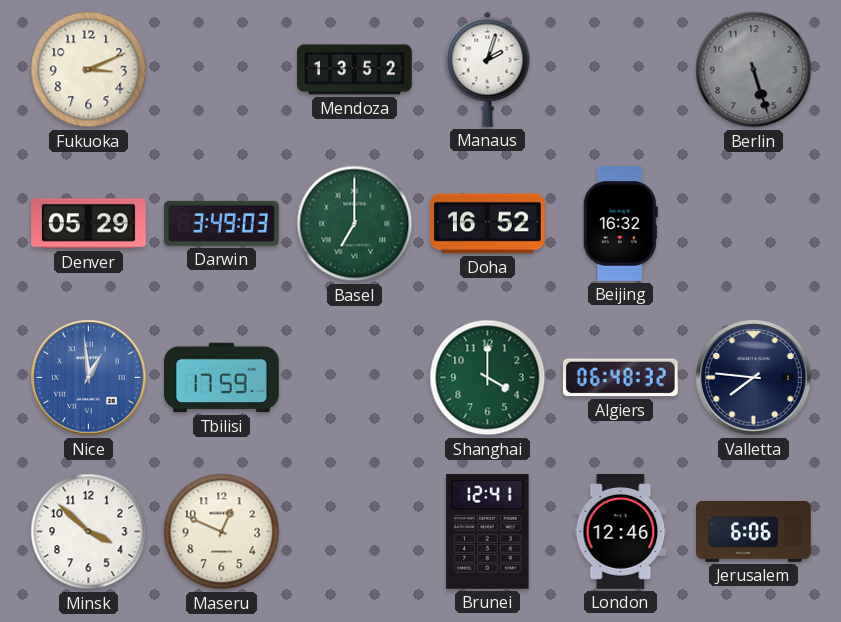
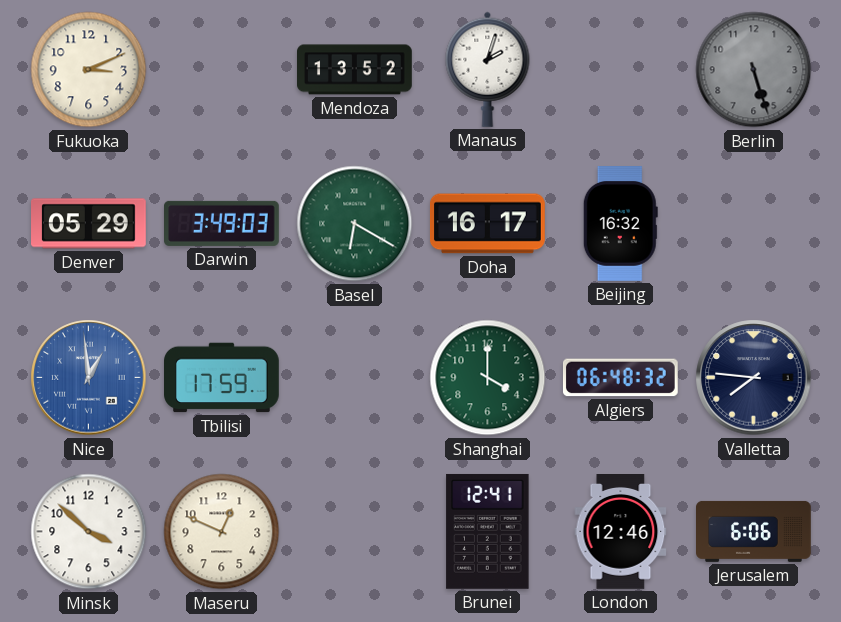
Basel: 7:00 -> 6:20 (355, 224)
Doha: 16:52 -> 16:17 (488, 224)
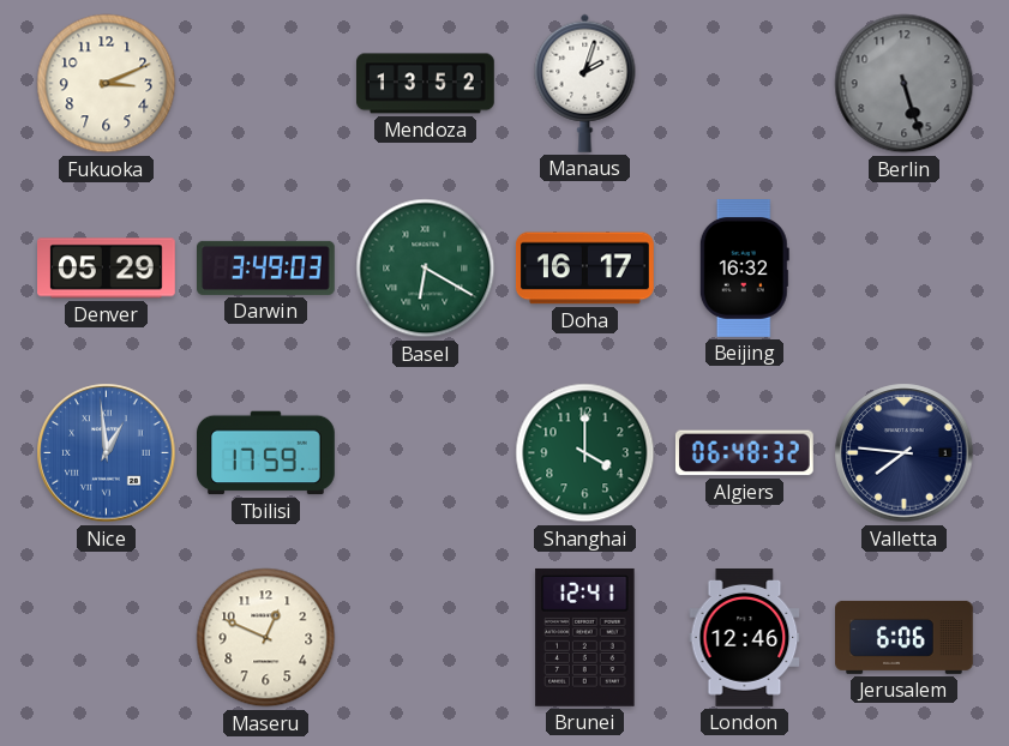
Minsk: 3:52 -> none (89, 532)
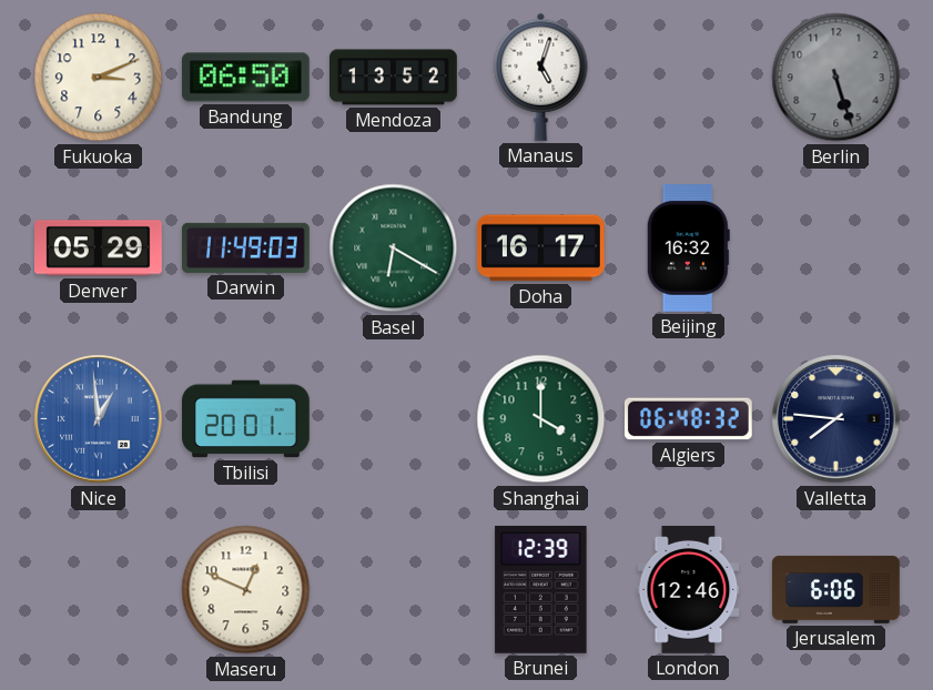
Bandung: none -> 06:50 (245, 78)
Manaus: 2:03 -> 5:03 (541, 77)
Darwin: 3:49 -> 11:49 (246, 247)
Tbilisi: 17:59 -> 20:01 (246, 419)
Brunei: 12:41 -> 12:39 (541, 589)
